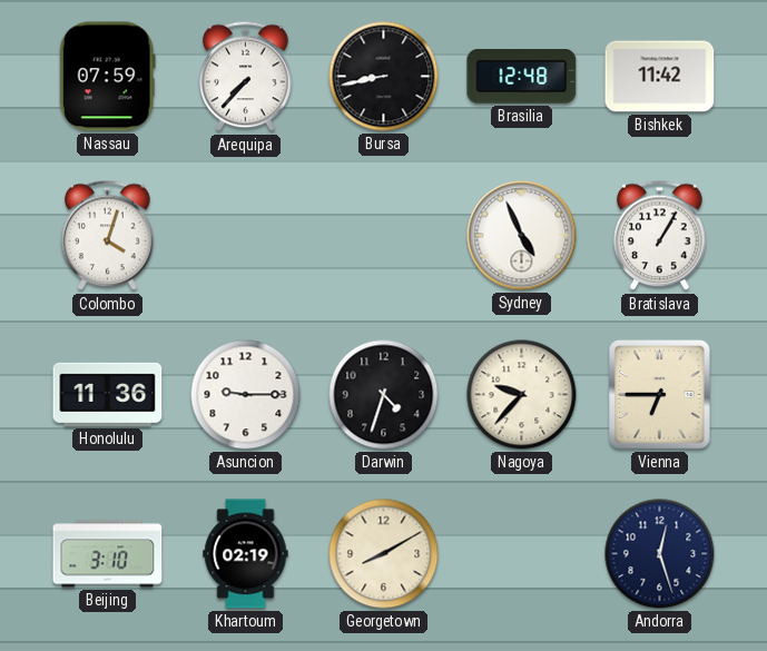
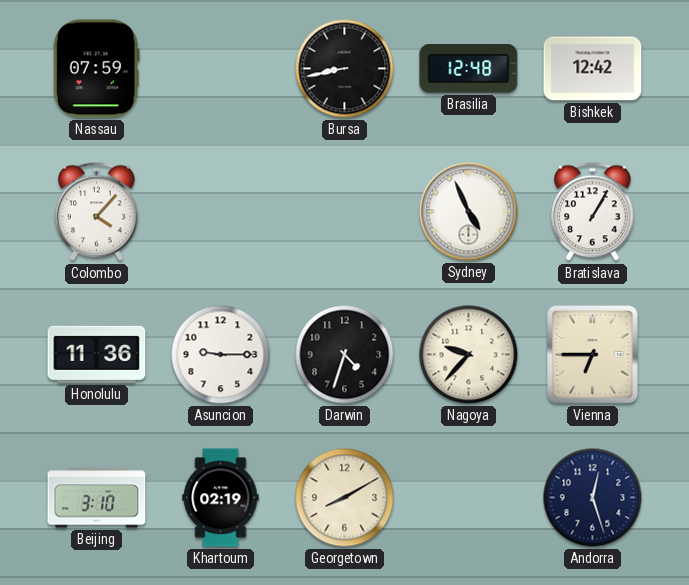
Arequipa: 7:37 -> none (246, 77)
Bishkek: 11:42 -> 12:42 (593, 69)
Colombo: 4:03 -> 4:07 (97, 212)
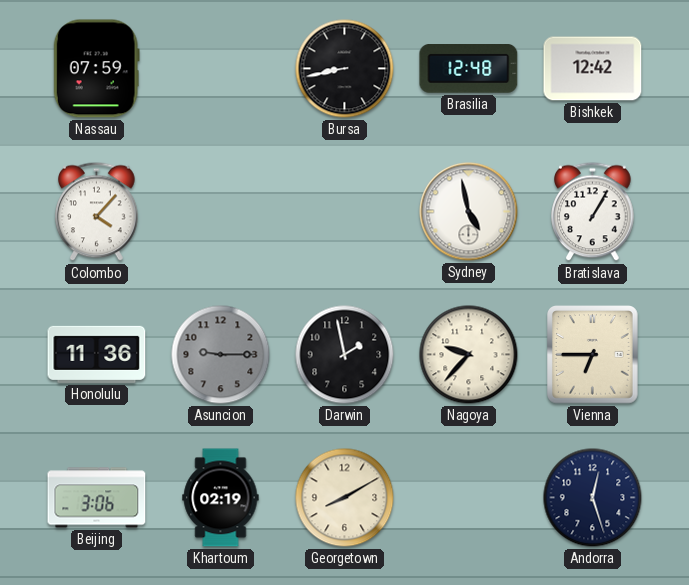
Sydney: 4:56 -> 4:58 (469, 212)
Asuncion dial: white -> grey (221, 355)
Darwin: 4:33 -> 1:58 (345, 355)
Beijing: 3:10 -> 3:06 (97, 498)
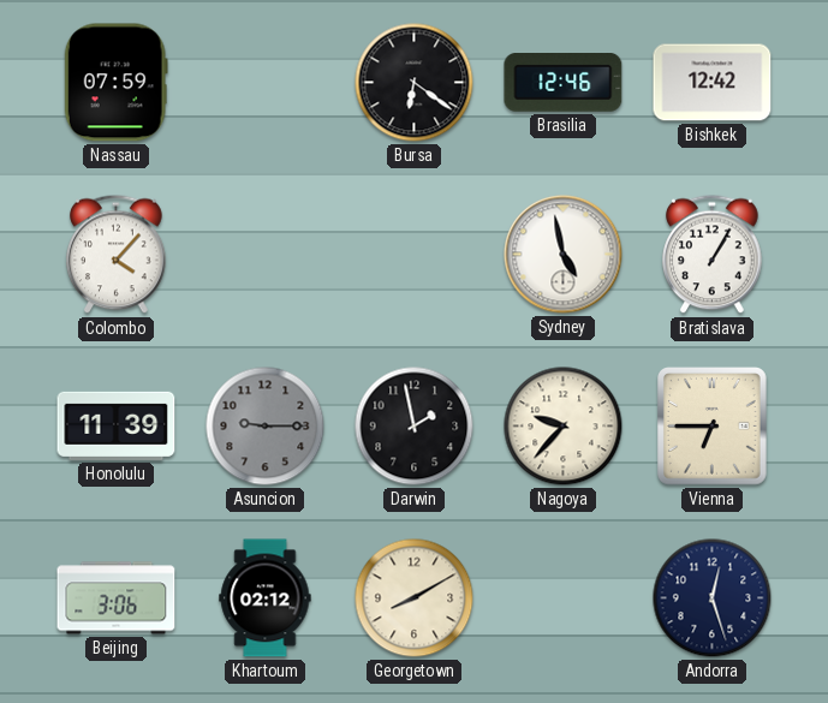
Bursa: 8:43 -> 6:21 (415, 83)
Brasilia: 12:48 -> 12:46 (564, 83)
Honolulu: 11:36 -> 11:39 (117, 425)
Khartoum: 02:19 -> 02:12 (266, 598)
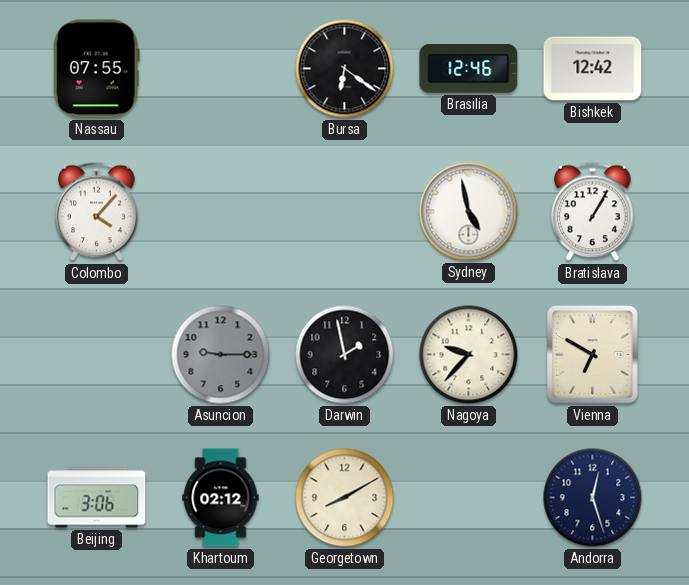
Nassau: 07:59 -> 07:55 (96, 69)
Honolulu: 11:39 -> none (117, 425)
Vienna: 6:45 -> 6:50 (593, 355)
